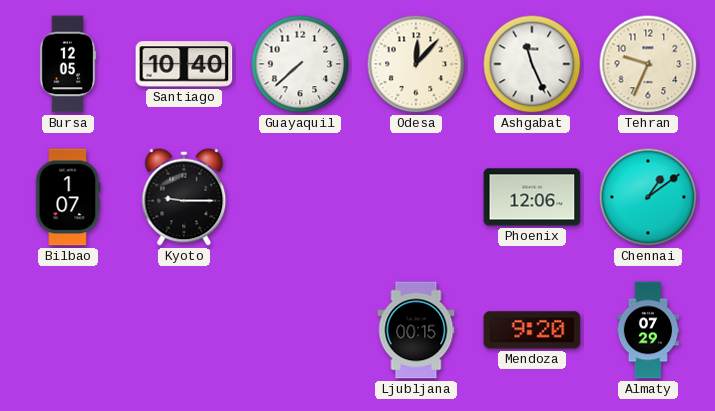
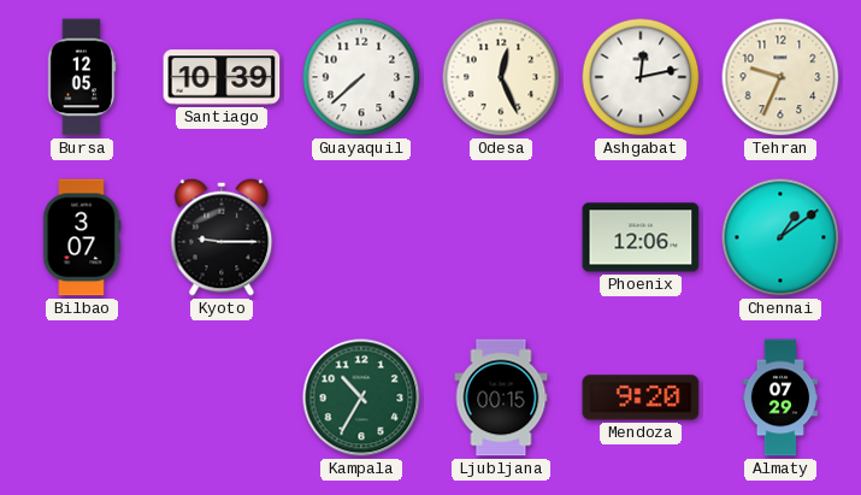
Santiago: 10:40 -> 10:39 (222, 77)
Odesa: 12:07 -> 12:26 (501, 77)
Ashgabat: 11:26 -> 12:13 (641, 77)
Bilbao: 1:07 -> 3:07 (82, 237)
Kampala: none -> 10:35 (361, 397)
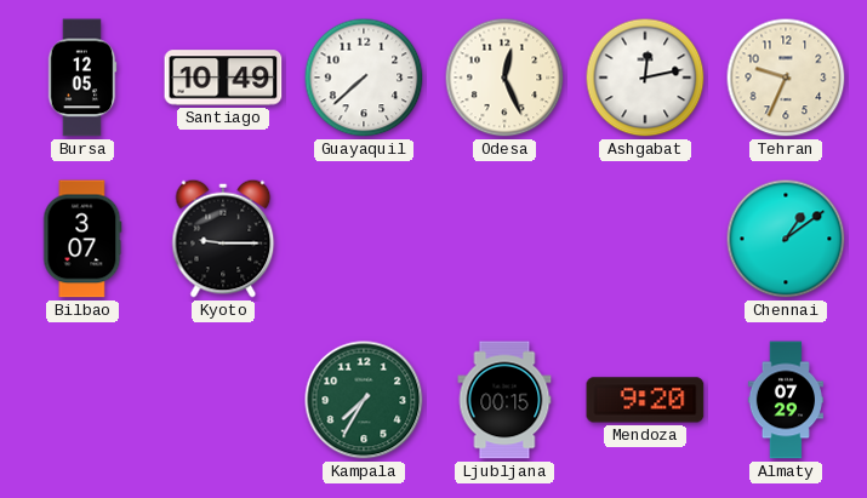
Santiago: 10:39 -> 10:49 (223, 78)
Phoenix: 12:06 -> none (641, 237)
Kampala: 10:35 -> 7:35 (364, 400)
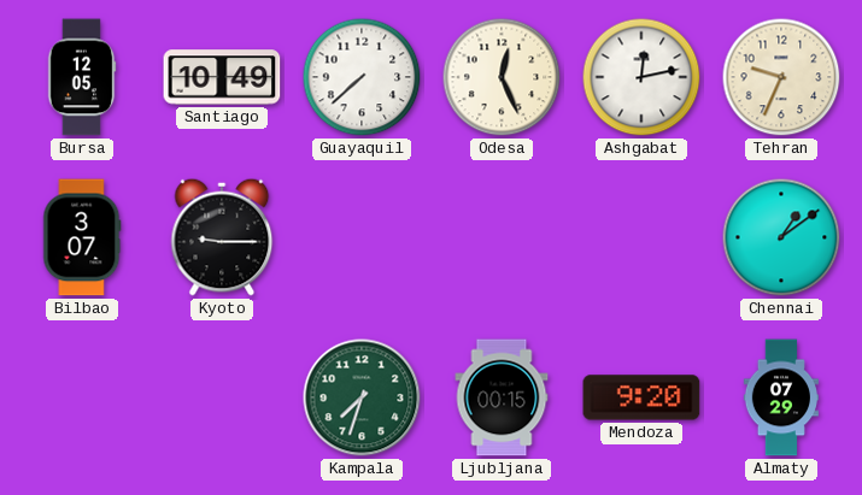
Kampala: 7:35 -> 7:33 (362, 397)
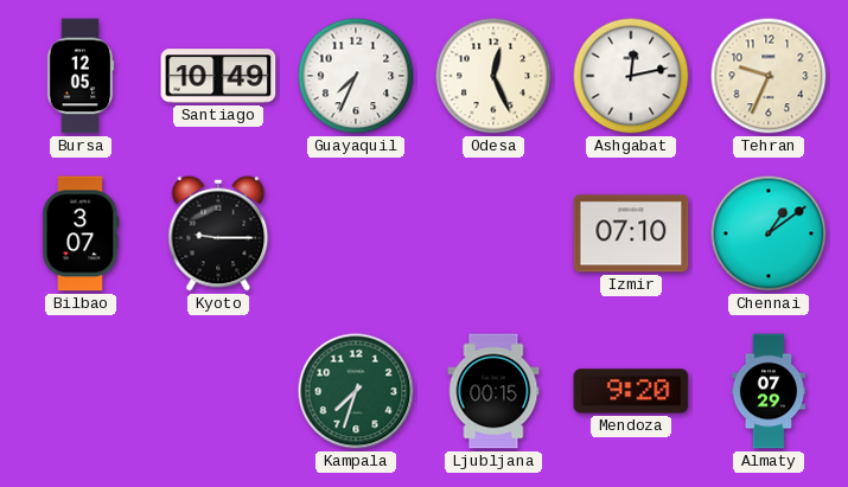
Guayaquil: 7:38 -> 7:34 (356, 76)
Izmir: none -> 07:10 (631, 233)
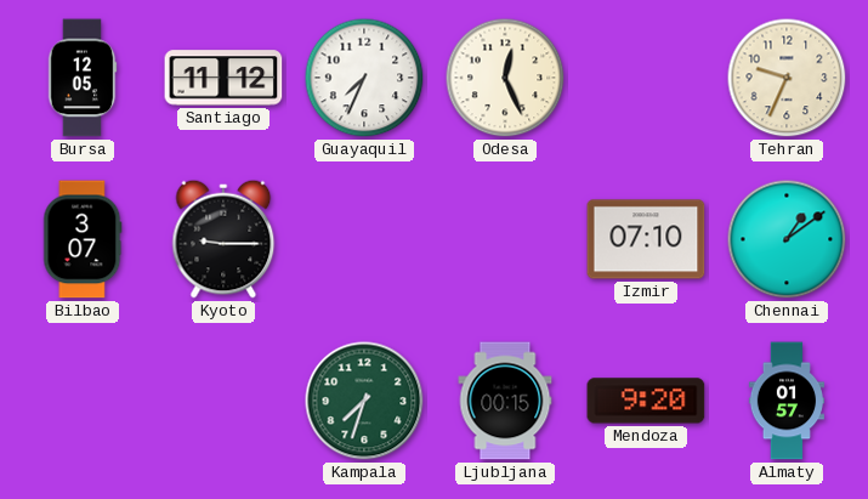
Santiago: 10:49 -> 11:12 (223, 78)
Ashgabat: 12:13 -> none (631, 76)
Almaty: 07:29 -> 01:57 (787, 401)
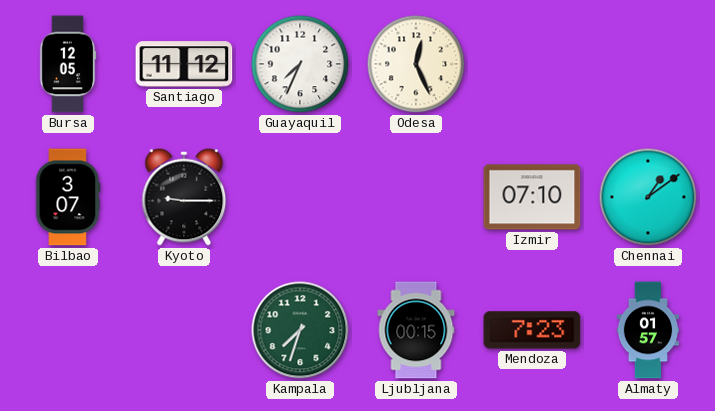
Tehran: 9:34 -> none (787, 78)
Mendoza: 9:20 -> 7:23 (532, 330)
